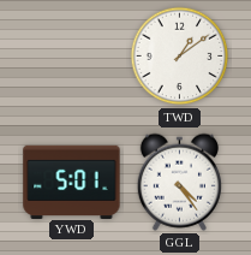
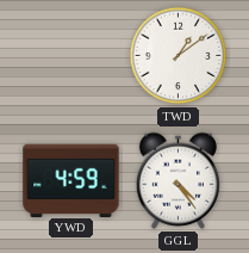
YWD: 5:01 -> 4:59 (71, 180)
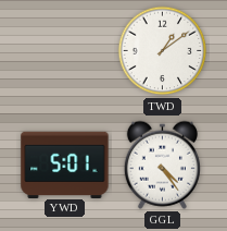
YWD: 4:59 -> 5:01 (65, 165)
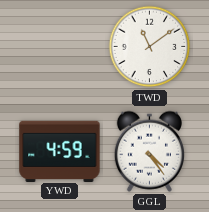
TWD: 1:09 -> 11:09 (150, 47)
YWD: 5:01 -> 4:59 (60, 151)
